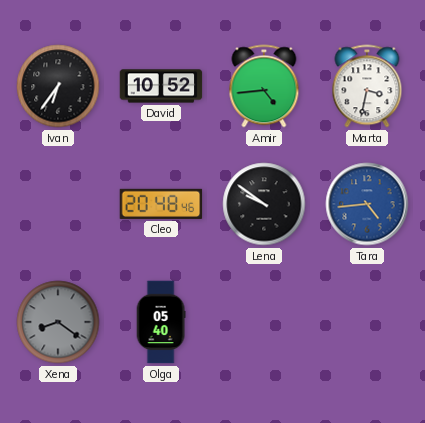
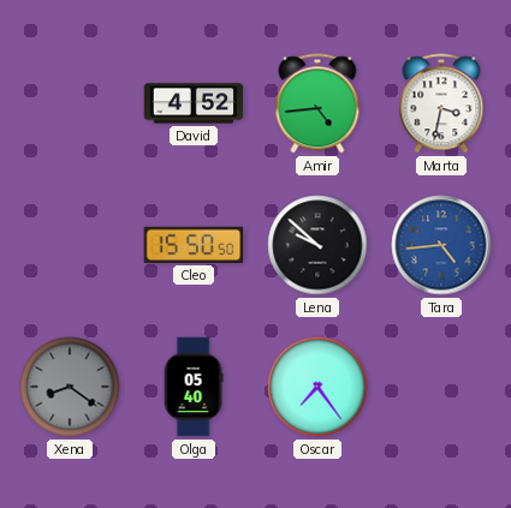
Ivan: 6:36 -> none (58, 86)
David: 10:52 -> 4:52 (194, 103)
Cleo: 20:48 -> 15:50 (194, 245)
Lena: 9:51 -> 9:52 (317, 245)
Oscar: none -> 7:24 (317, 387)
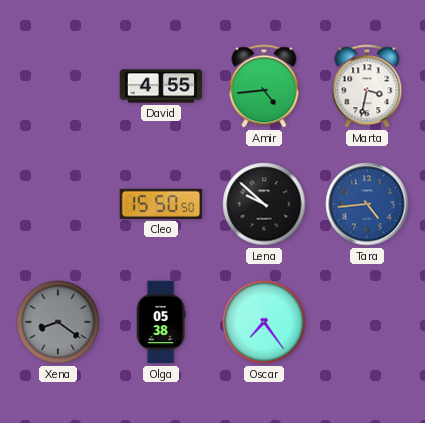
David: 4:52 -> 4:55 (161, 86)
Olga: 05:40 -> 05:38 (161, 322)
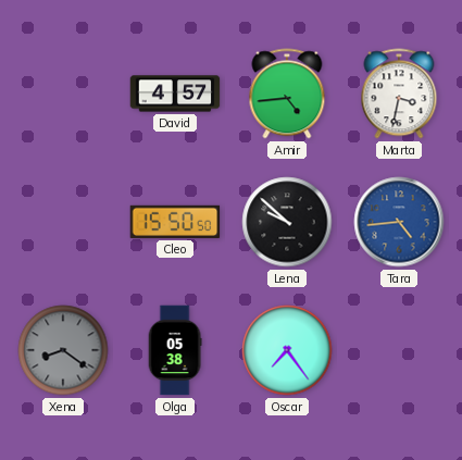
David: 4:55 -> 4:57 (175, 94)
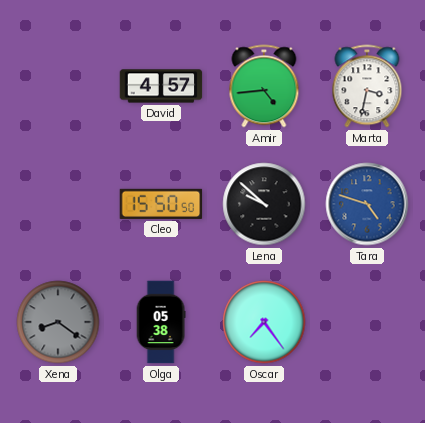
Tara: 4:44 -> 4:48 (367, 204)
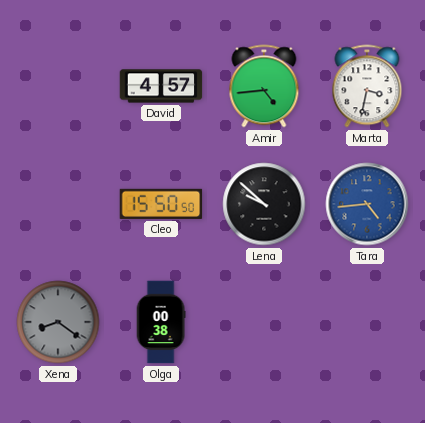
Tara: 4:48 -> 4:44 (367, 204)
Olga: 05:38 -> 00:38 (161, 322)
Oscar: 7:24 -> none (264, 322)
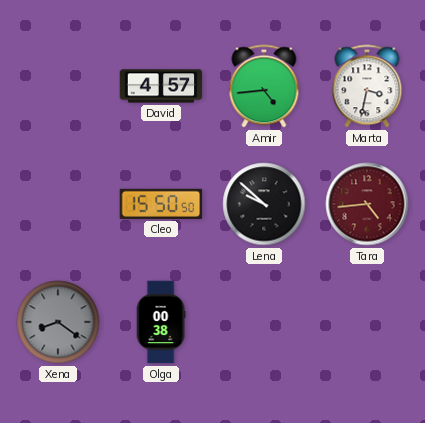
Tara dial: blue -> burgundy (367, 204)
